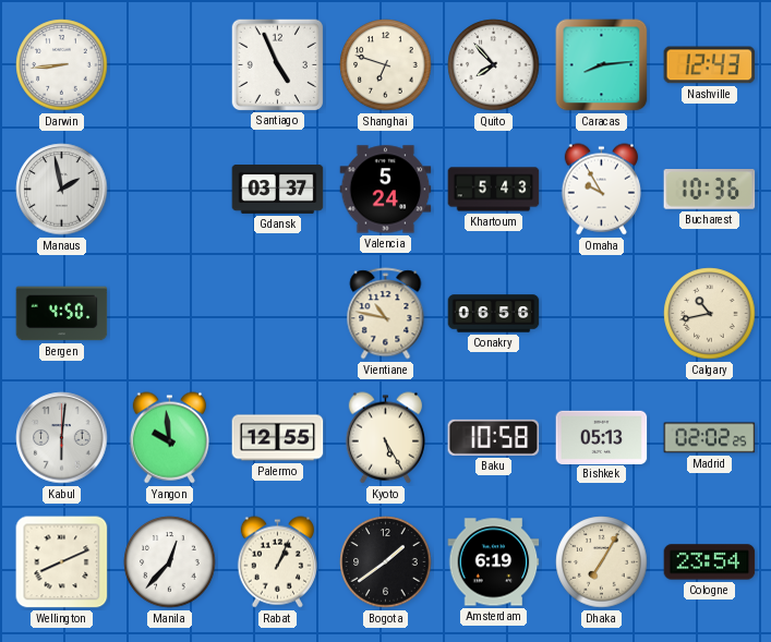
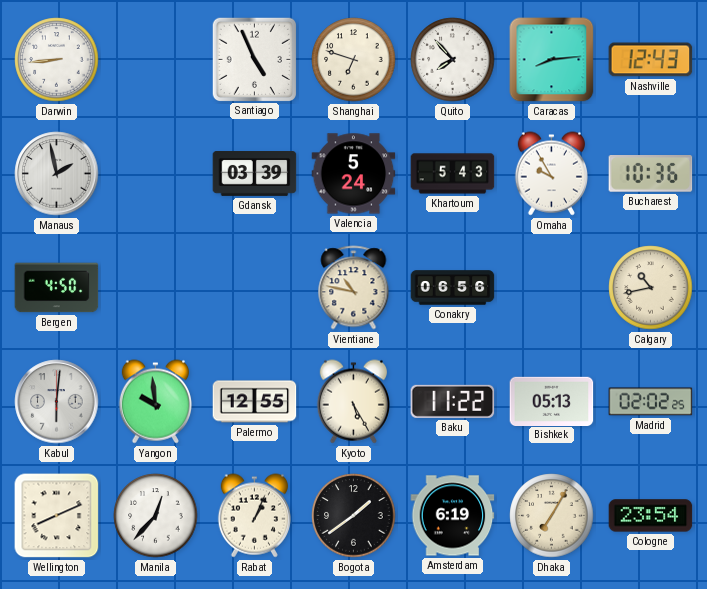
Gdansk: 03:37 -> 03:39 (255, 174)
Baku: 10:58 -> 11:22 (453, 401)
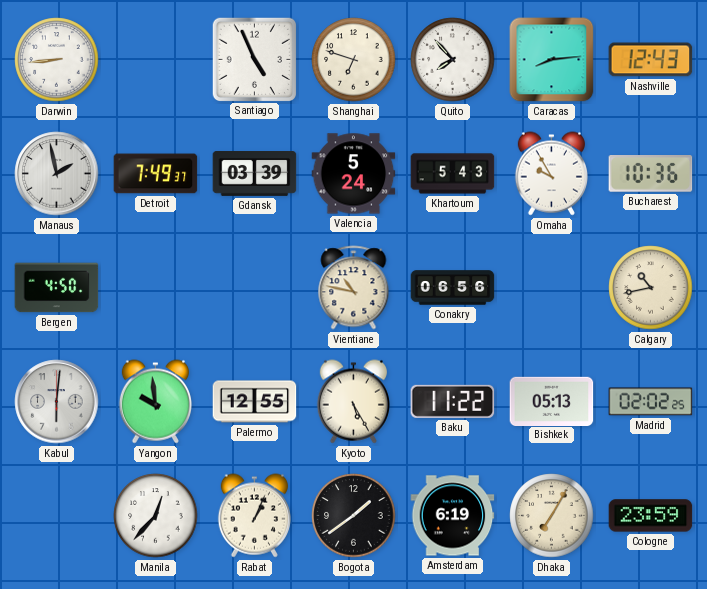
Detroit: none -> 7:49 (156, 174)
Wellington: 8:11 -> none (57, 516)
Cologne: 23:54 -> 23:59 (651, 516)
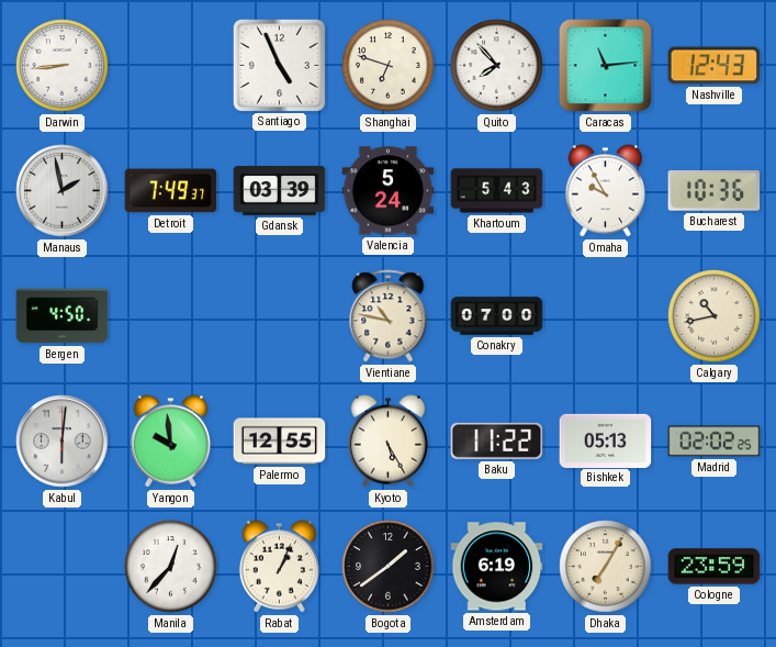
Caracas: 8:14 -> 11:14 (606, 66)
Conakry: 06:56 -> 07:00 (497, 316)
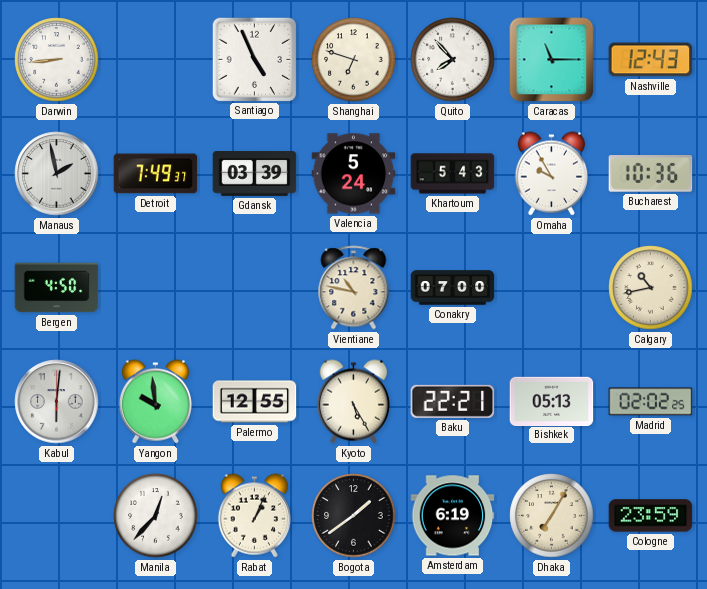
Caracas: 11:14 -> 11:15 (552, 60)
Baku: 11:22 -> 22:21 (453, 401)
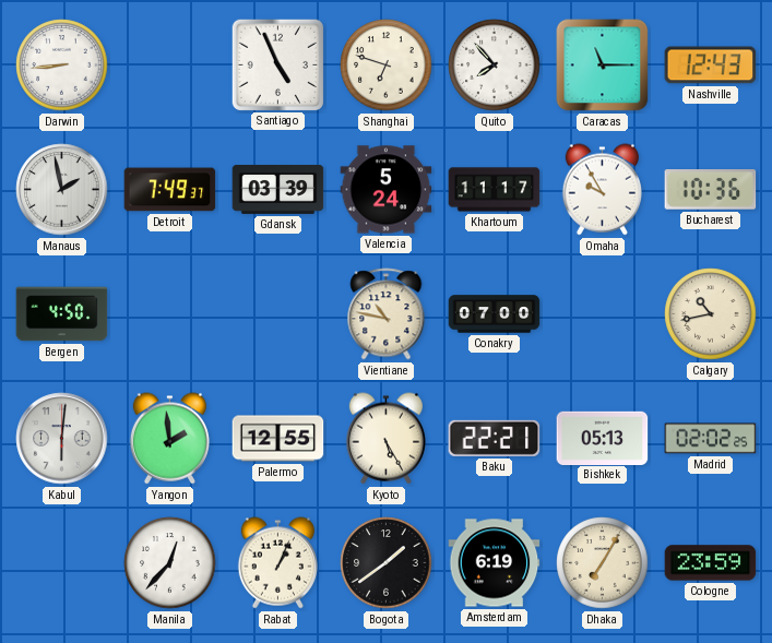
Khartoum: 5:43 -> 11:17 (495, 190)
Yangon: 9:59 -> 1:59 (169, 439)
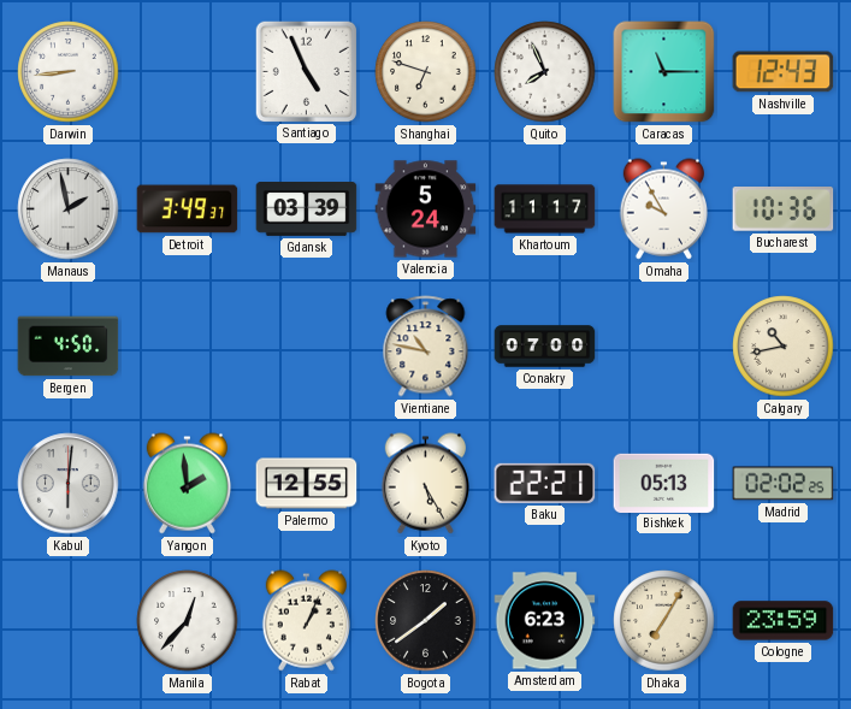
Quito: 7:53 -> 7:56 (545, 72)
Detroit: 7:49 -> 3:49 (188, 209)
Amsterdam: 6:19 -> 6:23 (545, 621)
